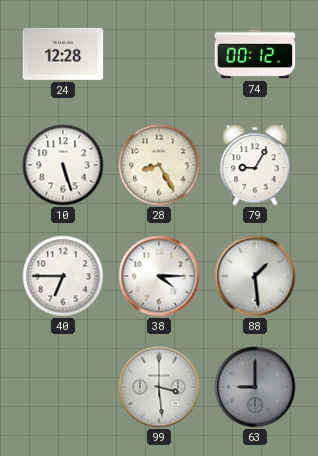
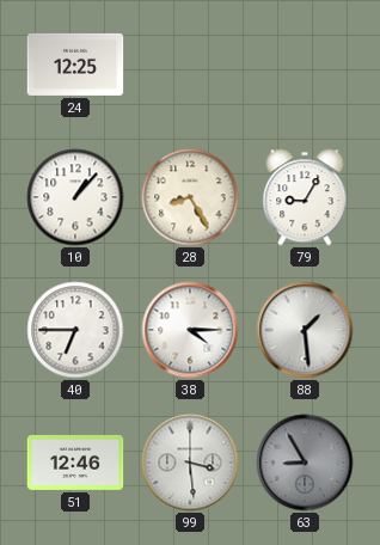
24: 12:28 -> 12:25 (75, 65)
74: 00:12 -> none (255, 54)
10: 5:27 -> 1:07 (75, 197)
51: none -> 12:46 (75, 463)
63: 9:00 -> 8:55 (305, 463)
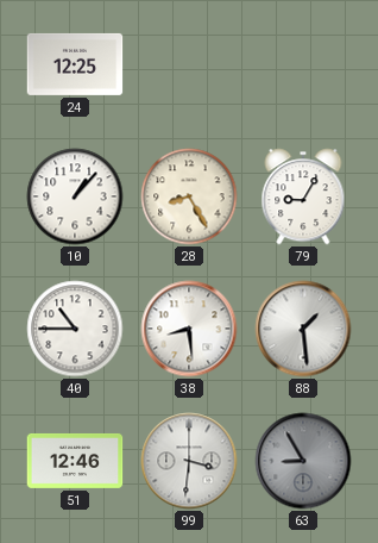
40: 6:45 -> 10:45 (75, 329)
38: 4:15 -> 8:29 (189, 329)
99: 3:29 -> 3:31 (189, 461)
